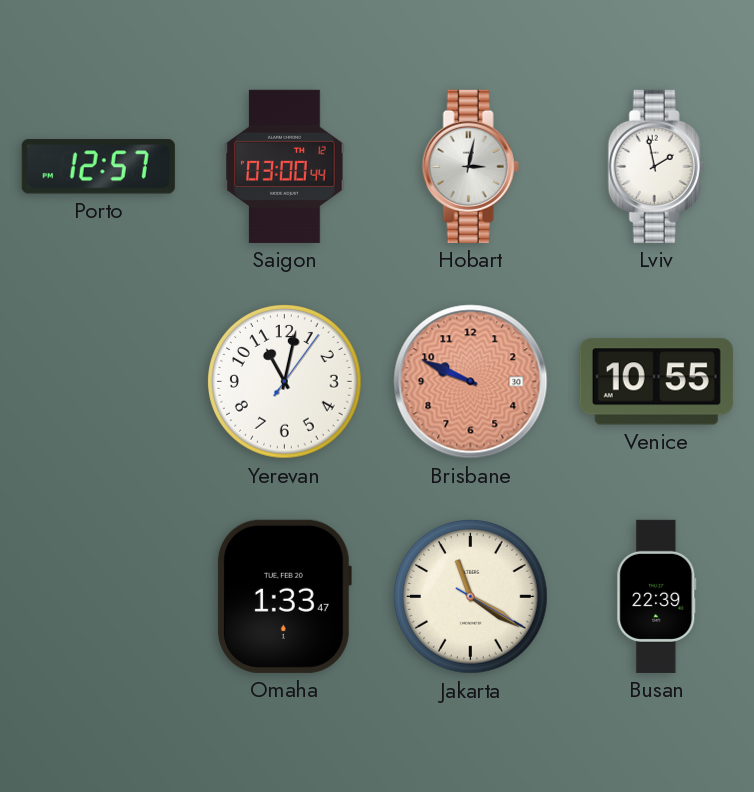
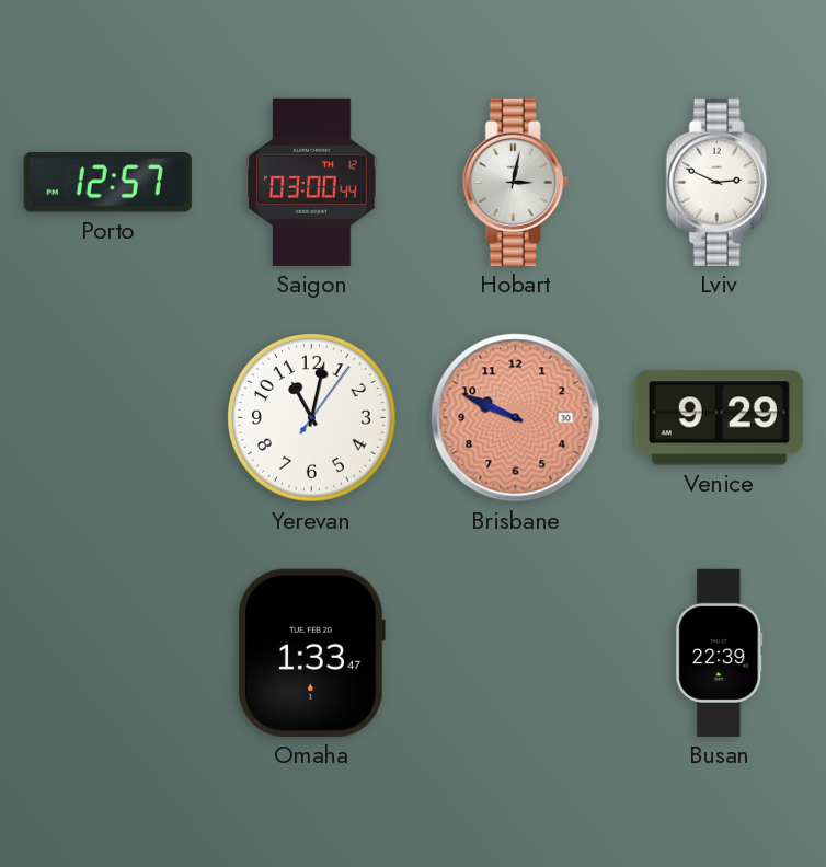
Lviv: 1:58 -> 2:49 (719, 182)
Venice: 10:55 -> 9:29 (719, 418)
Jakarta: 11:20 -> none (471, 597)
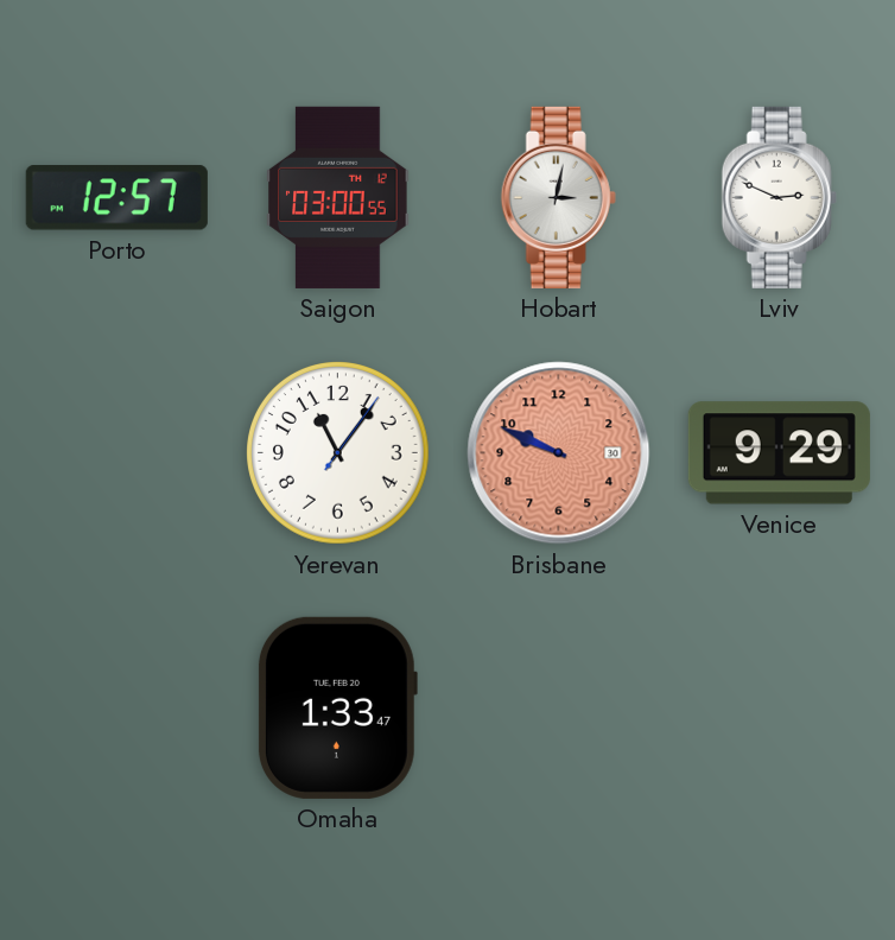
Saigon: 03:00:44 -> 03:00:55 (338, 197)
Yerevan: 11:02 -> 11:06 (338, 453)
Busan: 22:39 -> none (720, 652)
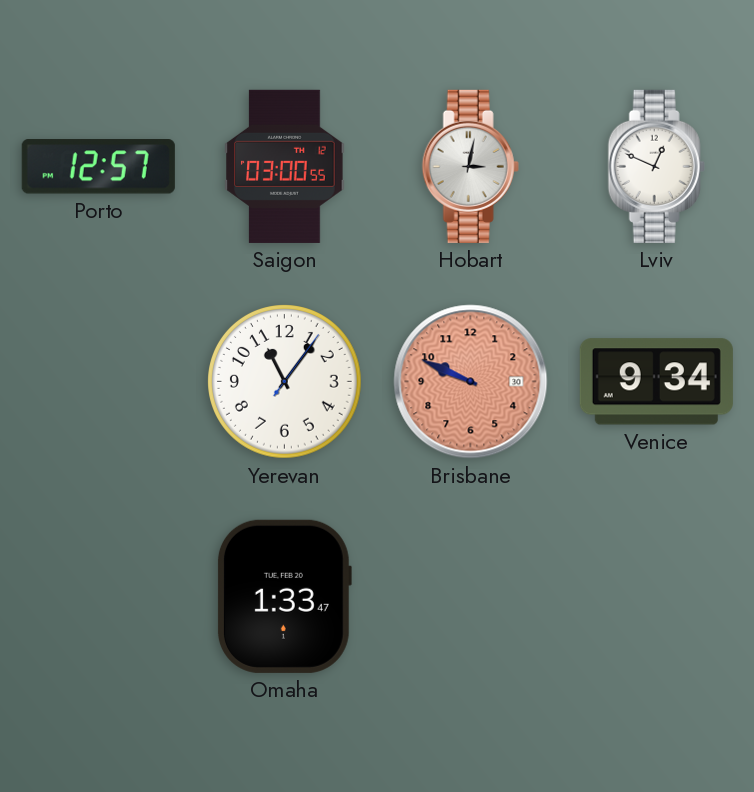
Lviv: 2:49 -> 12:49 (656, 166)
Venice: 9:29 -> 9:34 (656, 382)
